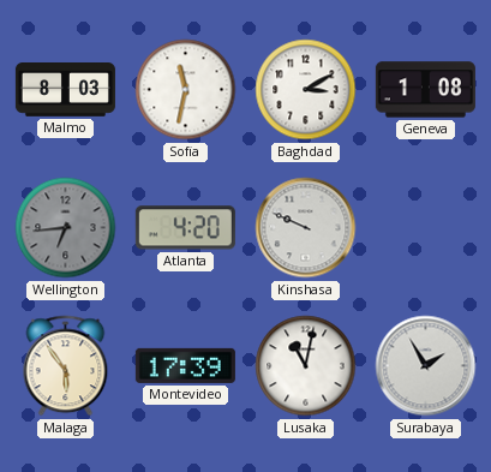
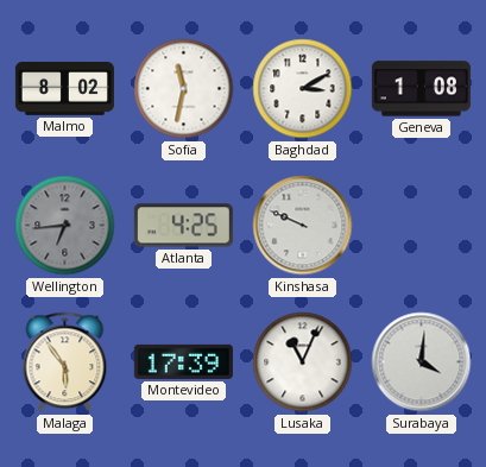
Malmo: 8:03 -> 8:02 (64, 89)
Atlanta: 4:20 -> 4:25 (183, 226)
Lusaka: 11:02 -> 11:04 (303, 362)
Surabaya: 1:55 -> 4:01 (422, 362)
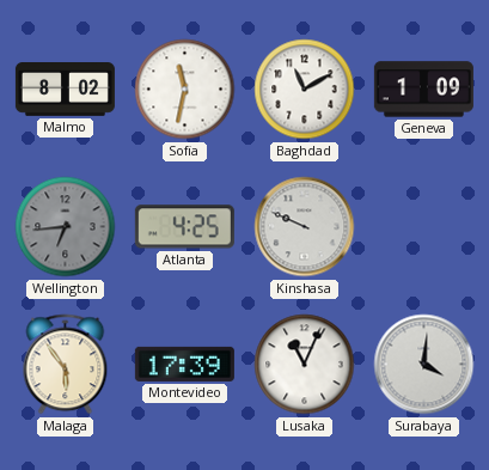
Baghdad: 3:10 -> 11:10 (305, 90)
Geneva: 1:08 -> 1:09 (423, 90)
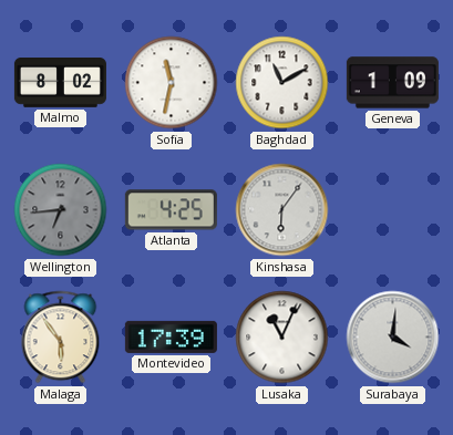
Kinshasa: 9:49 -> 6:06 (282, 210)
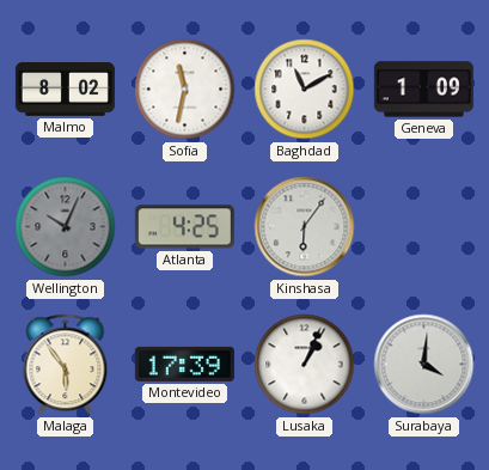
Wellington: 6:44 -> 10:04 (66, 227)
Lusaka: 11:04 -> 1:04 (305, 365)
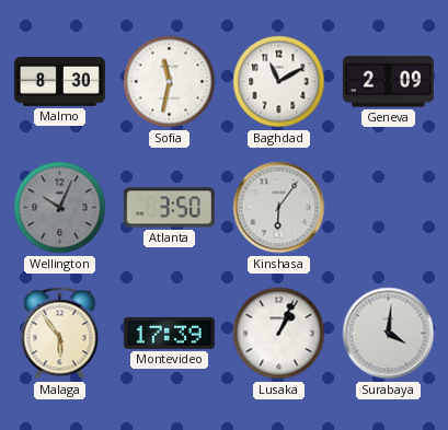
Malmo: 8:02 -> 8:30 (59, 82)
Geneva: 1:09 -> 2:09 (388, 82)
Atlanta: 4:25 -> 3:50 (169, 208)
